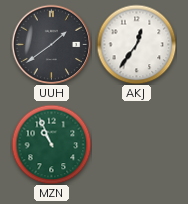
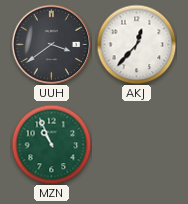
UUH: 1:39 -> 3:39 (51, 44)
AKJ: 12:36 -> 12:37 (136, 44)
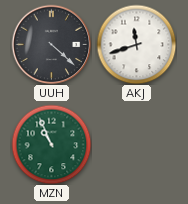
UUH: 3:39 -> 4:22 (51, 44)
AKJ: 12:37 -> 11:42 (136, 44)
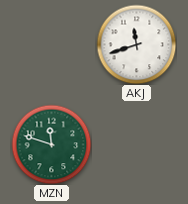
UUH: 4:22 -> none (51, 44)
MZN: 10:56 -> 11:48 (51, 144)
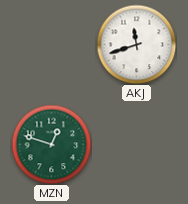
MZN: 11:48 -> 12:48 (51, 144)
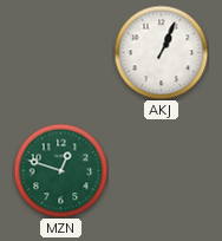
AKJ: 11:42 -> 1:04 (161, 52)
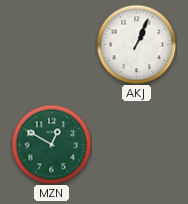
MZN: 12:48 -> 12:50 (51, 144)
